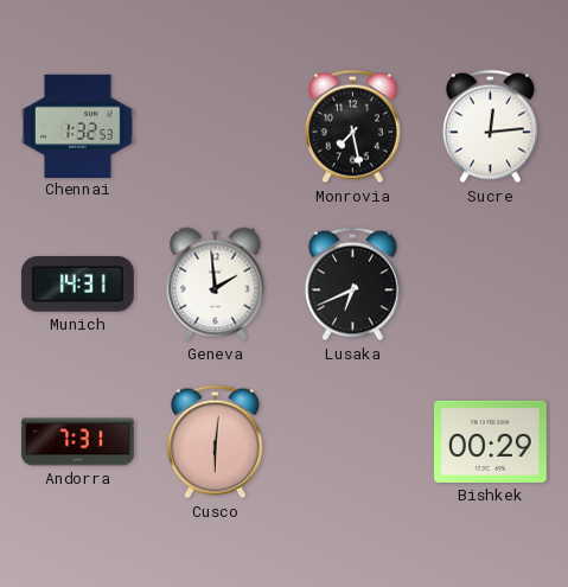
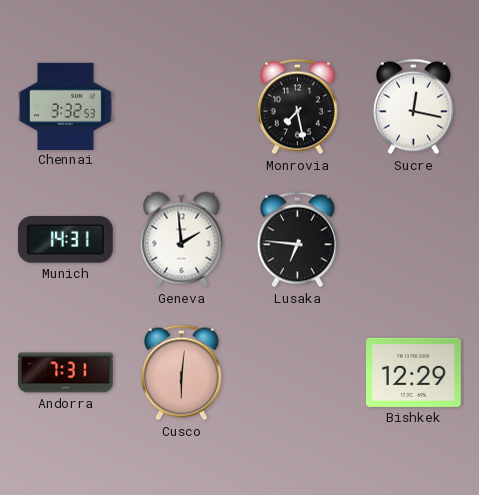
Chennai: 1:32 -> 3:32 (66, 106)
Sucre: 12:14 -> 12:17 (413, 107)
Lusaka: 6:41 -> 6:46 (297, 240)
Bishkek: 00:29 -> 12:29 (414, 372)
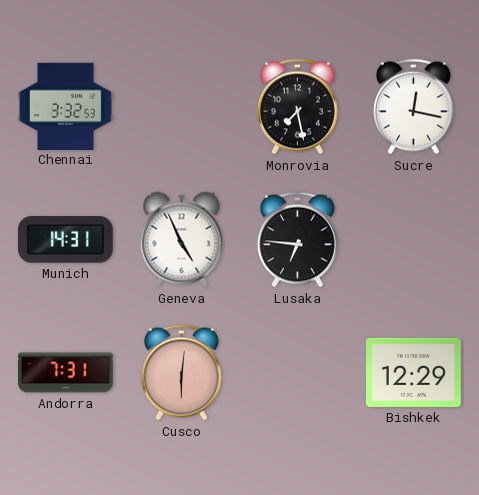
Geneva: 1:59 -> 4:56 (182, 240)
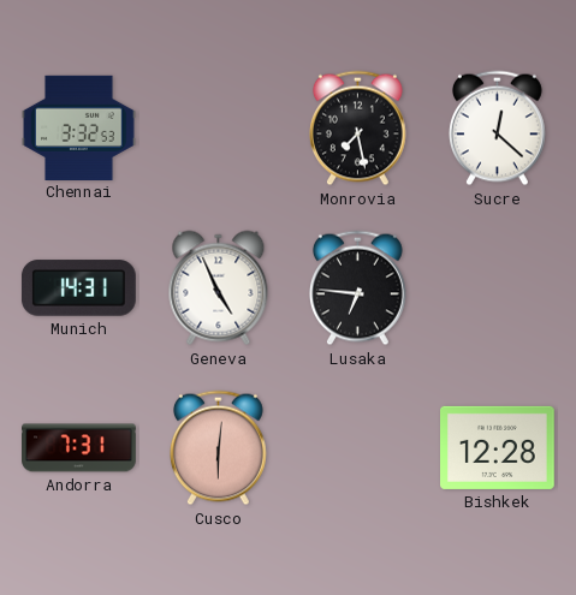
Sucre: 12:17 -> 12:22 (497, 129)
Bishkek: 12:29 -> 12:28 (498, 447)
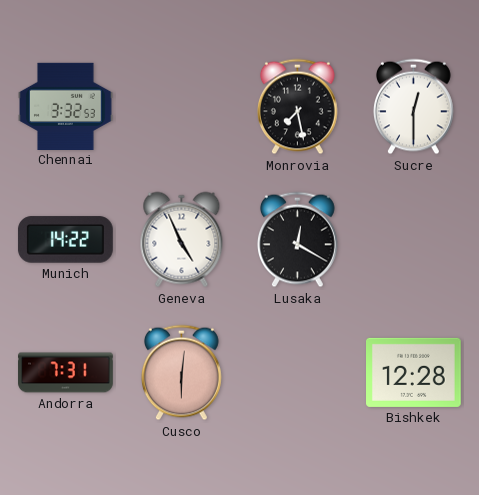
Sucre: 12:22 -> 12:30 (413, 107)
Munich: 14:31 -> 14:22 (65, 240)
Lusaka: 6:46 -> 12:20 (297, 240)
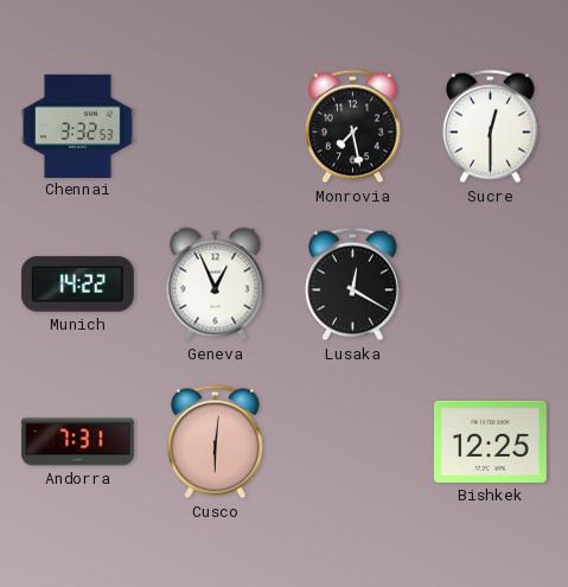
Geneva: 4:56 -> 12:56 (216, 285)
Bishkek: 12:28 -> 12:25 (491, 441)
